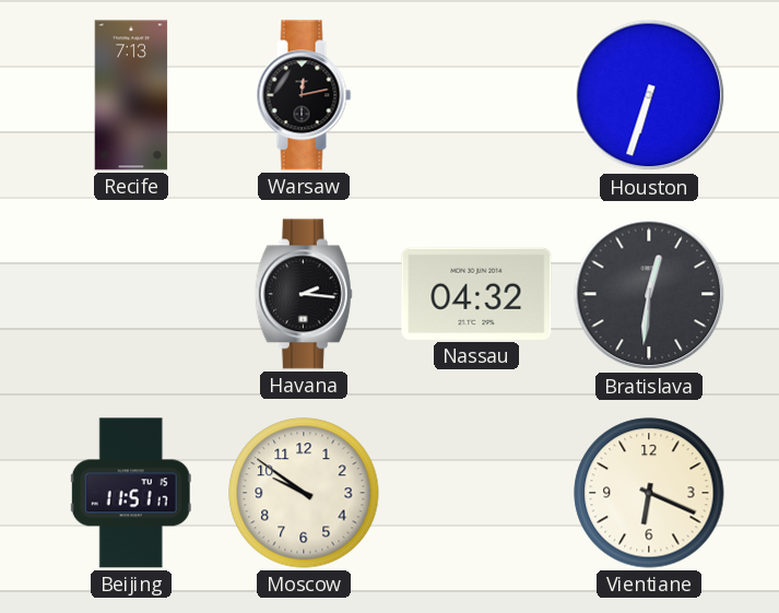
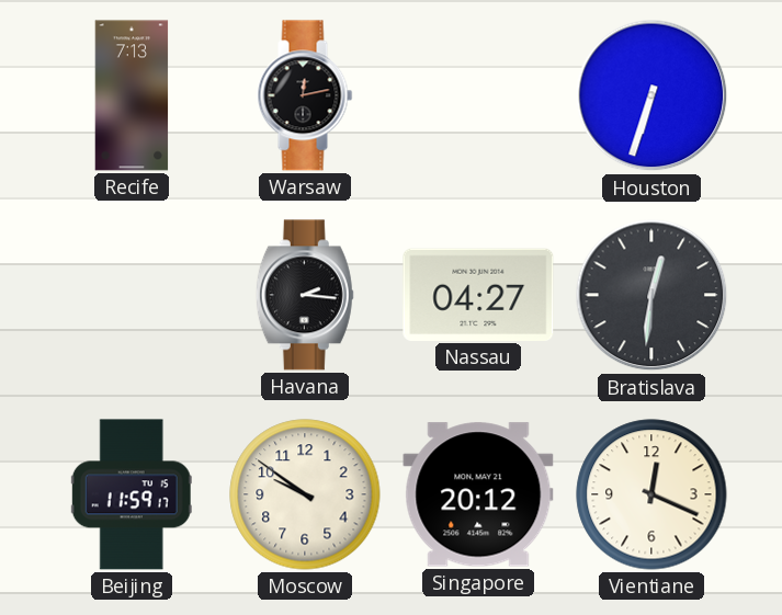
Nassau: 04:32 -> 04:27 (478, 295)
Beijing: 11:51 -> 11:59 (132, 494)
Singapore: none -> 20:12 (478, 494)
Vientiane: 6:19 -> 12:19 (651, 494)
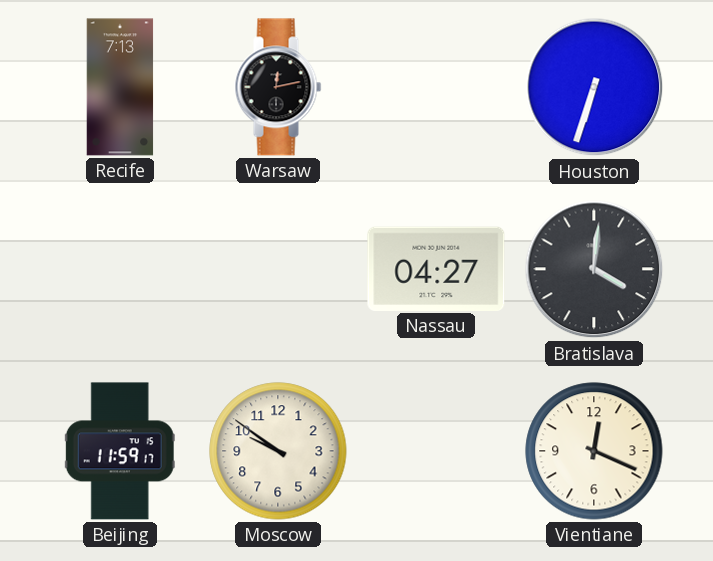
Havana: 2:16 -> none (305, 295)
Bratislava: 12:31 -> 4:01 (594, 269)
Singapore: 20:12 -> none (478, 494)
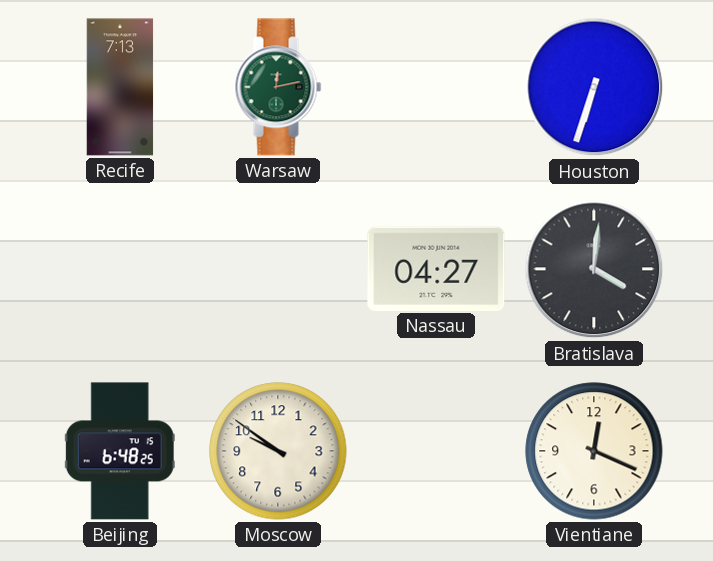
Warsaw dial: black -> green (278, 87)
Beijing: 11:59 -> 6:48 (120, 451)
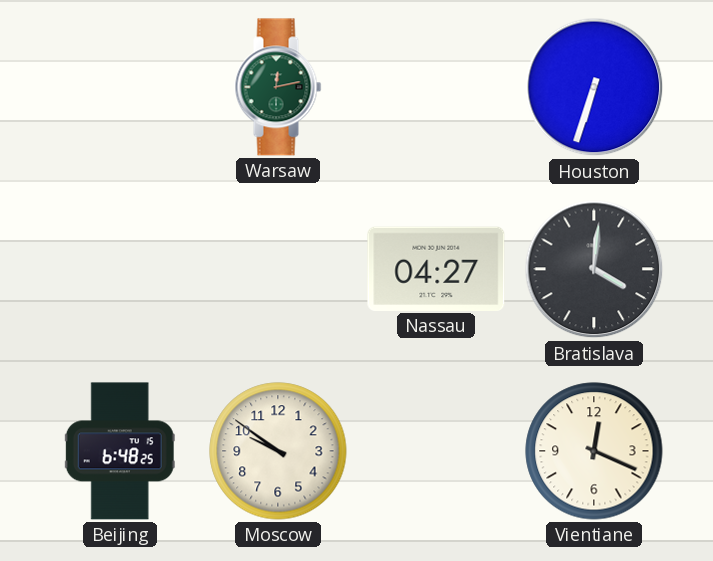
Recife: 7:13 -> none (120, 87)
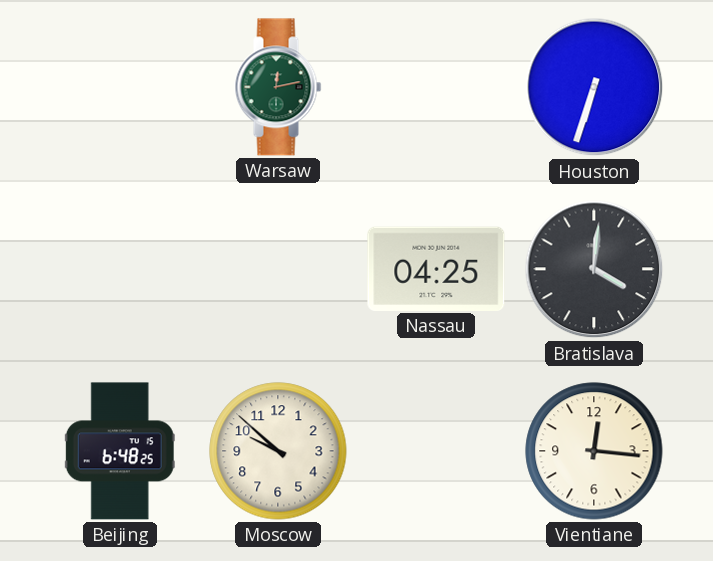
Nassau: 04:27 -> 04:25 (436, 269)
Moscow: 9:51 -> 9:52 (278, 451)
Vientiane: 12:19 -> 12:16 (594, 451)
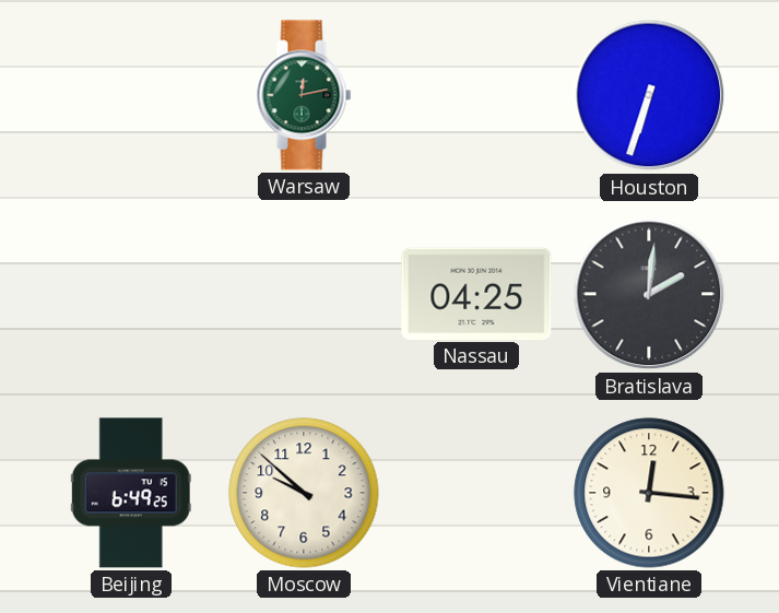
Bratislava: 4:01 -> 2:01 (649, 294)
Beijing: 6:48 -> 6:49 (131, 493)
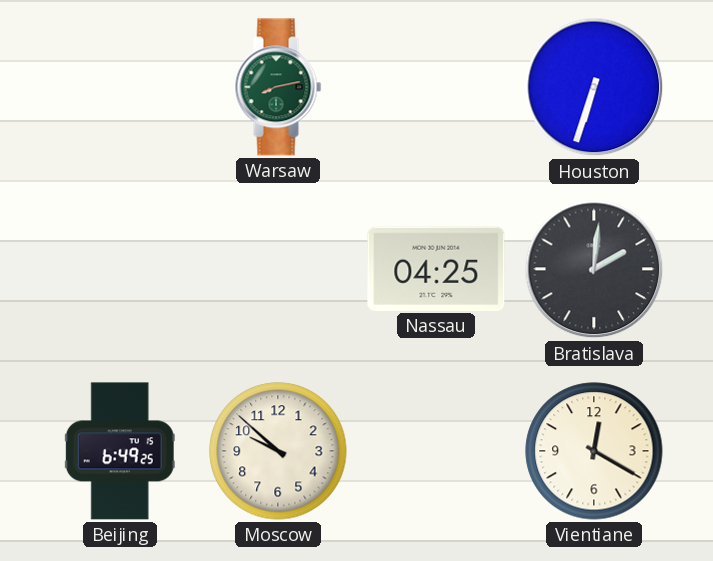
Warsaw: 12:13 -> 8:13 (278, 87)
Vientiane: 12:16 -> 12:20 (594, 451)
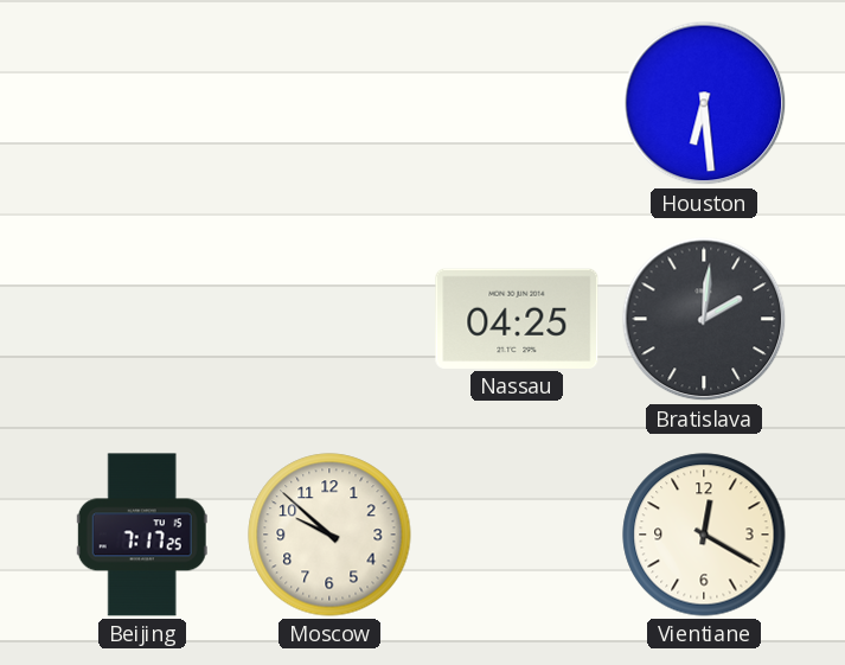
Warsaw: 8:13 -> none (278, 87)
Houston: 6:33 -> 6:29 (704, 103)
Beijing: 6:49 -> 7:17 (142, 535)
